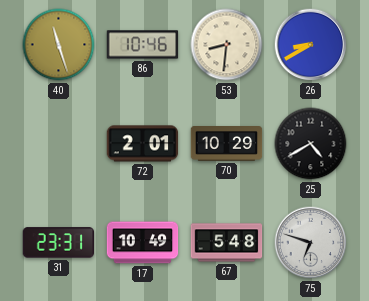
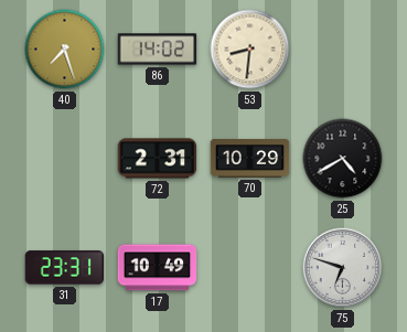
40: 11:27 -> 7:27 (65, 50)
86: 10:46 -> 14:02 (158, 50)
26: 8:40 -> none (311, 45)
72: 2:01 -> 2:31 (158, 159)
67: 5:48 -> none (227, 243)
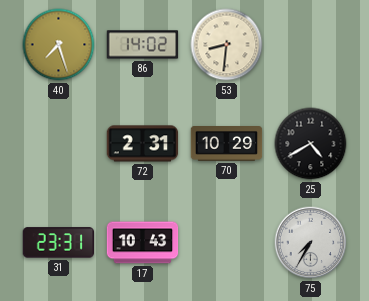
17: 10:49 -> 10:43 (143, 243)
75: 6:48 -> 7:35 (311, 243)
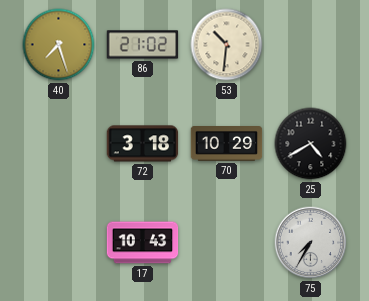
86: 14:02 -> 21:02 (143, 45)
53: 8:31 -> 10:31 (227, 45)
72: 2:31 -> 3:18 (143, 144)
31: 23:31 -> none (59, 243)
